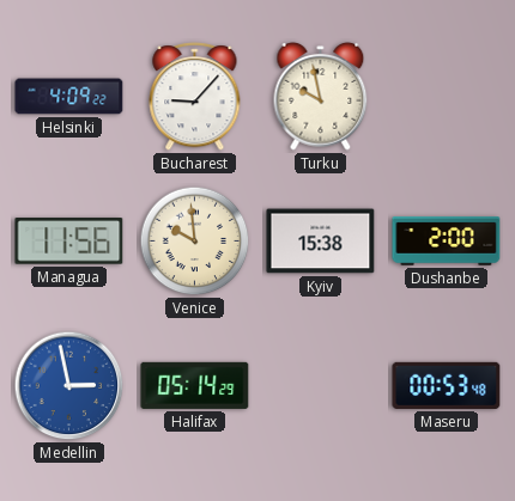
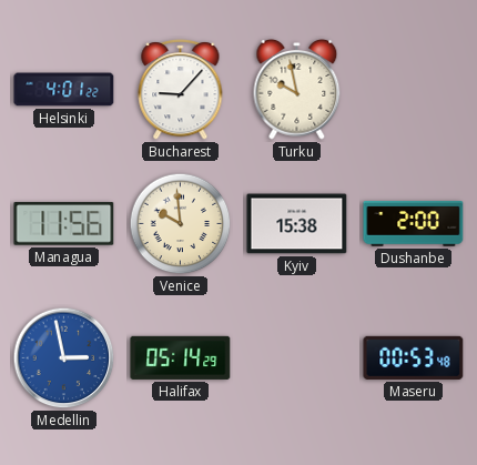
Helsinki: 4:09 -> 4:01 (64, 90)
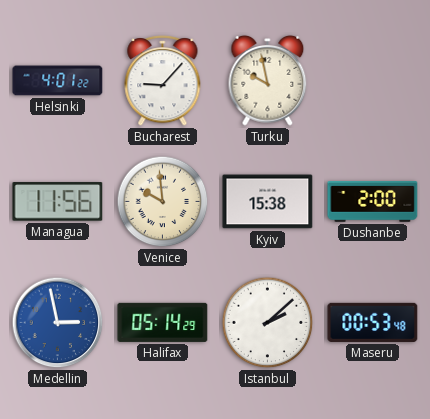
Istanbul: none -> 2:08 (268, 323)
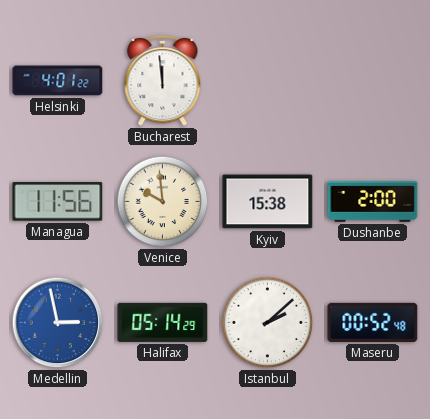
Bucharest: 9:07 -> 11:59 (163, 81)
Turku: 9:58 -> none (268, 80)
Maseru: 00:53 -> 00:52 (373, 322)
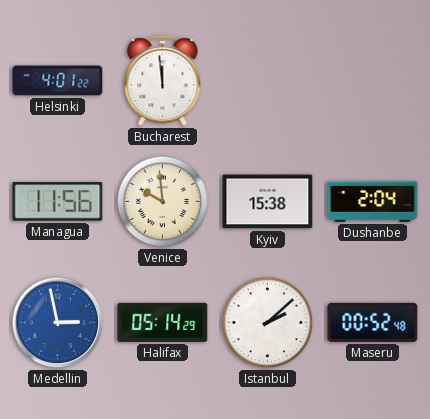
Dushanbe: 2:00 -> 2:04 (373, 202)
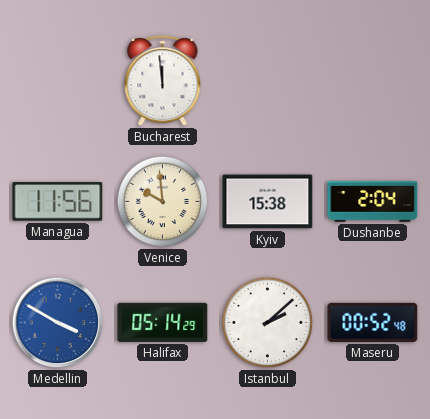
Helsinki: 4:01 -> none (58, 81)
Medellin: 2:58 -> 3:50 (58, 323)
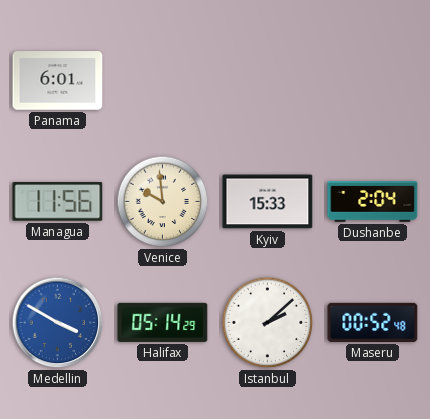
Panama: none -> 6:01 (58, 81)
Bucharest: 11:59 -> none (163, 81)
Kyiv: 15:38 -> 15:33 (268, 202)
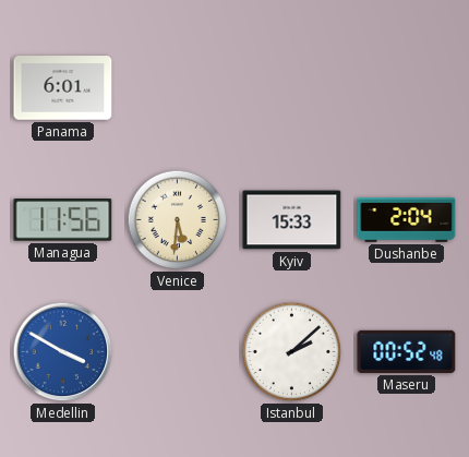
Venice: 9:59 -> 5:31 (178, 220)
Halifax: 05:14 -> none (163, 322)
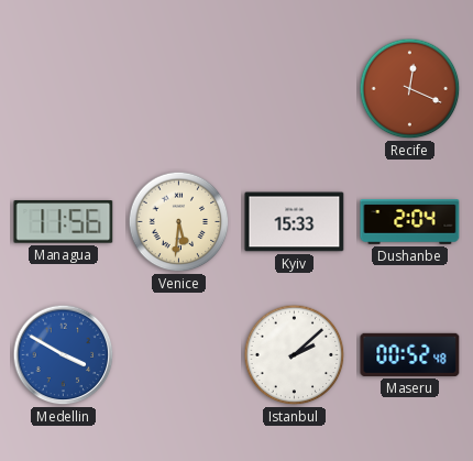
Panama: 6:01 -> none (63, 88)
Recife: none -> 12:19 (410, 89)
